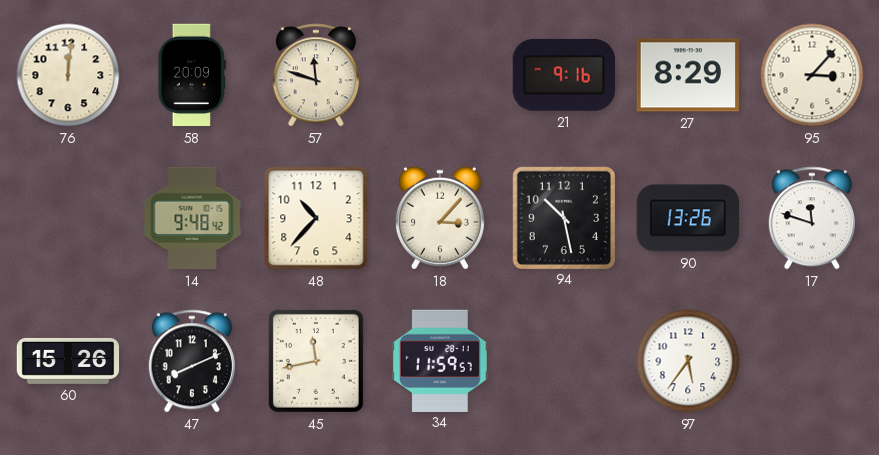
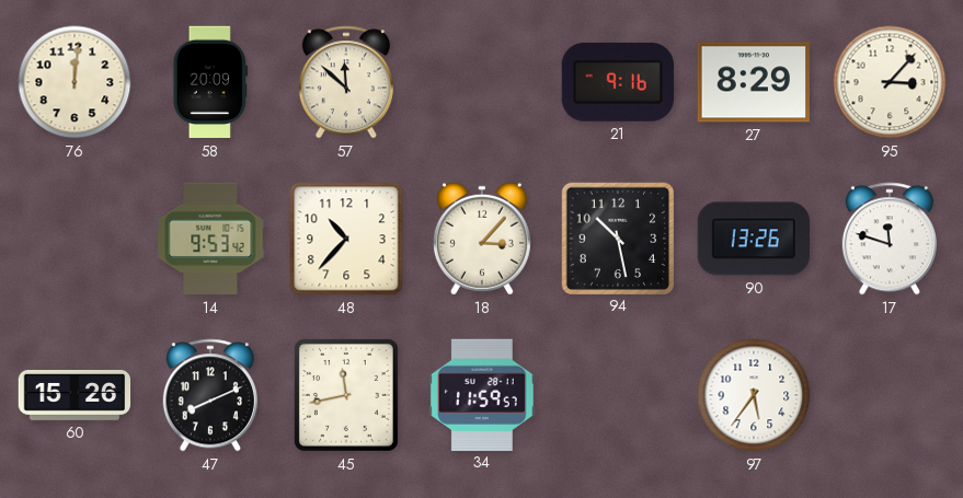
57: 11:48 -> 11:52 (346, 82)
14: 9:48 -> 9:53 (210, 239)
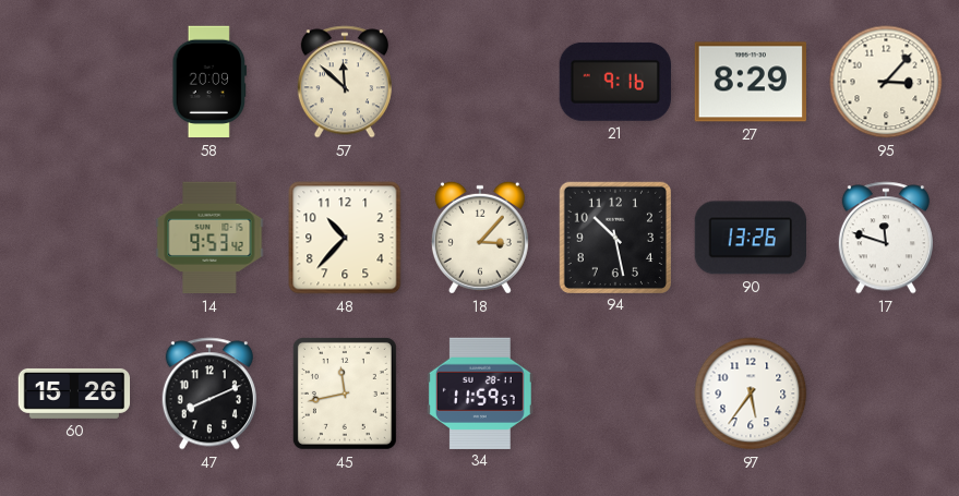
76: 12:01 -> none (74, 82)
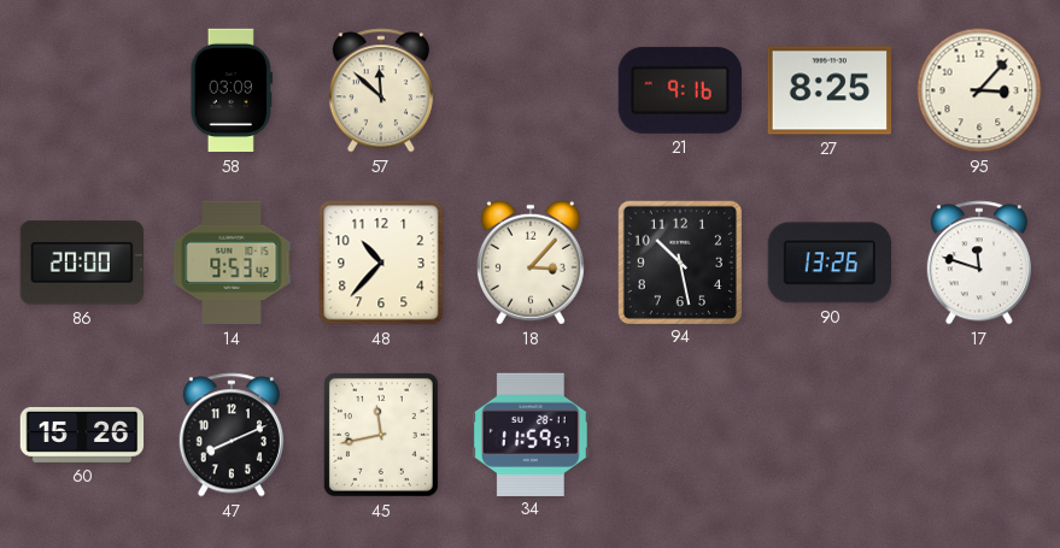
58: 20:09 -> 03:09 (232, 90)
27: 8:29 -> 8:25 (828, 90)
86: none -> 20:00 (82, 263)
97: 5:36 -> none (751, 394)
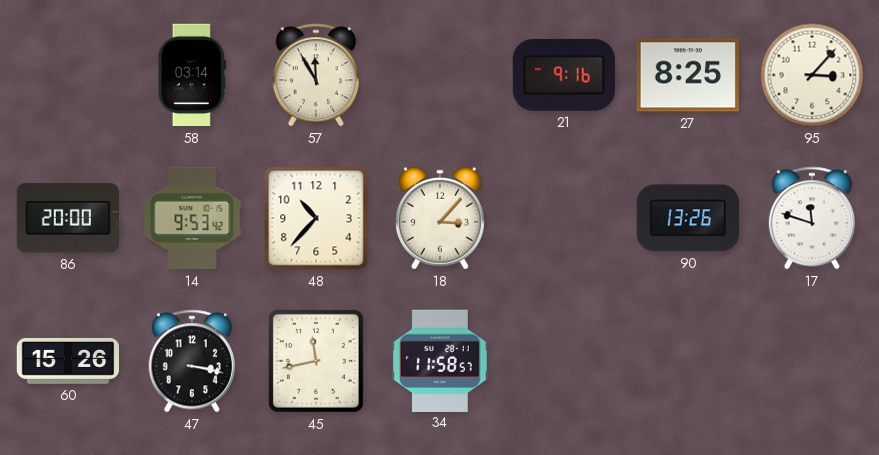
58: 03:09 -> 03:14 (192, 75)
57: 11:52 -> 11:55 (316, 75)
94: 10:28 -> none (679, 261)
47: 8:11 -> 3:17 (192, 361)
34: 11:59 -> 11:58 (440, 360)
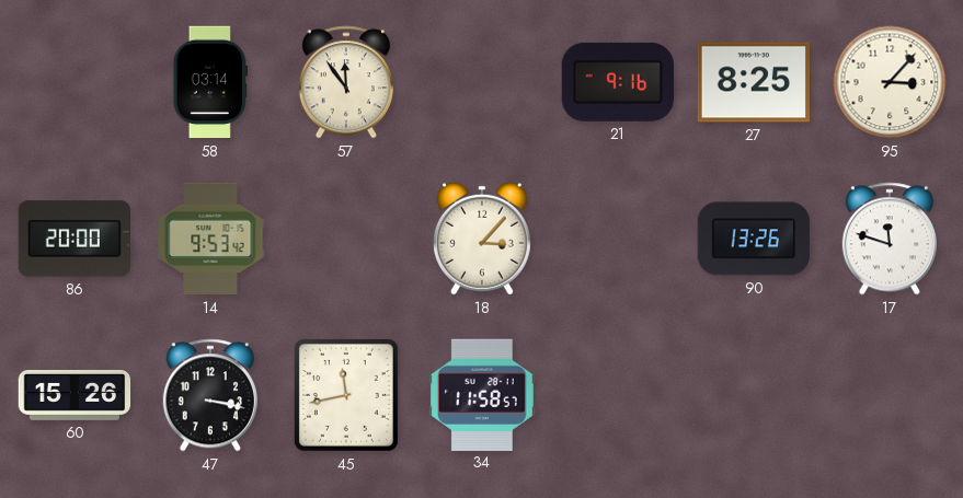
57: 11:55 -> 11:54 (346, 82)
48: 10:37 -> none (316, 218)
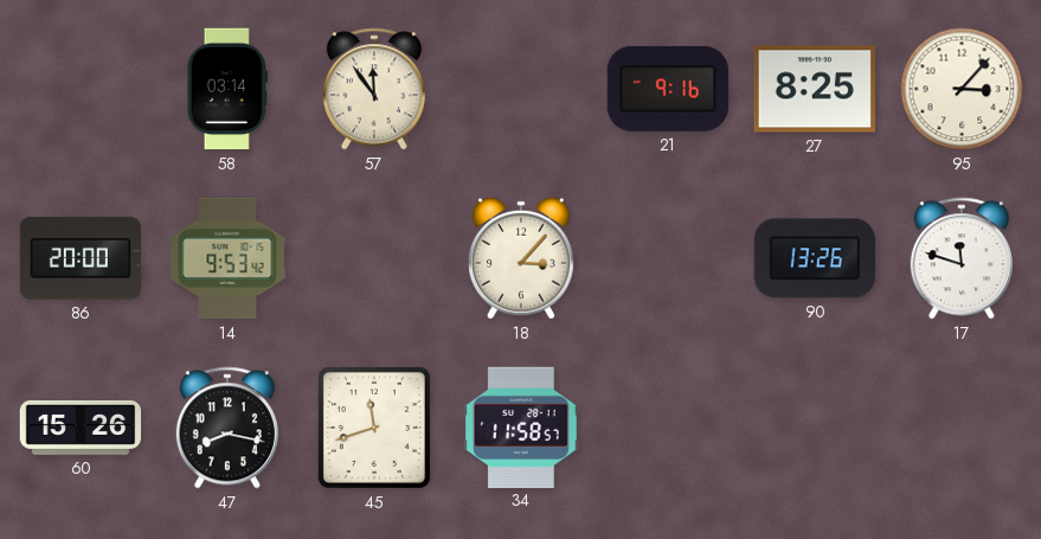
47: 3:17 -> 8:17 (227, 428)
45: 11:43 -> 11:42 (374, 428)
